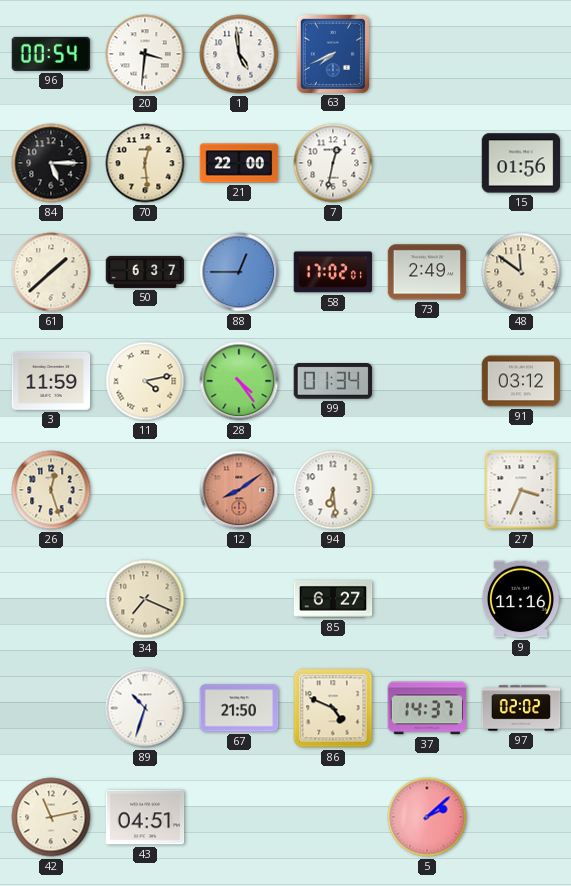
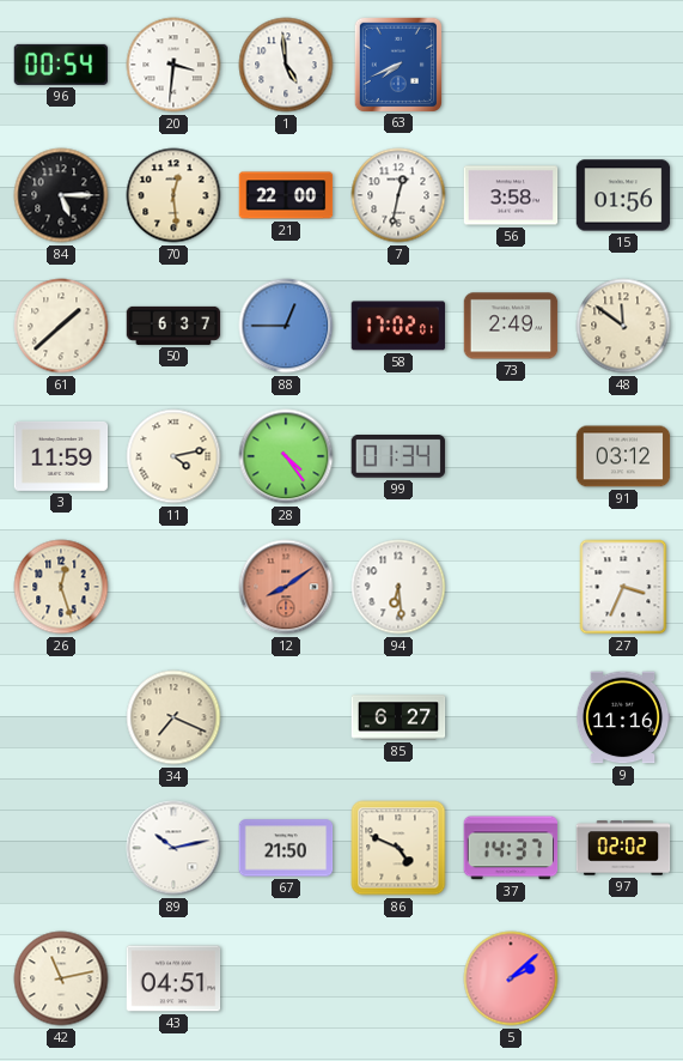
56: none -> 3:58 (511, 195)
89: 10:33 -> 10:13 (173, 848)
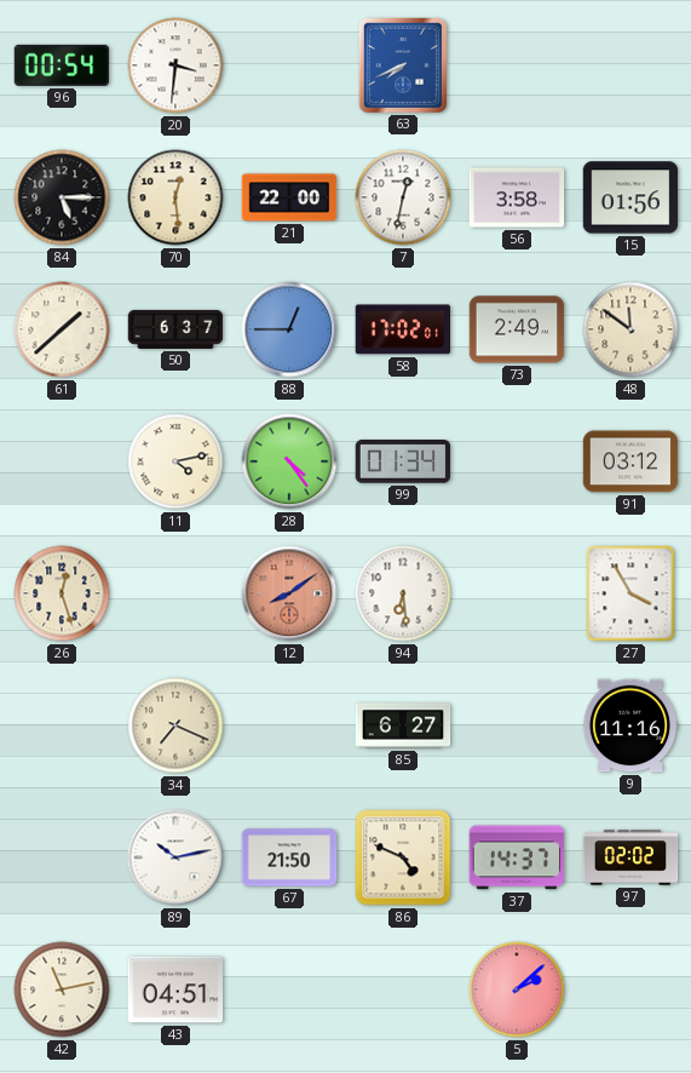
1: 4:59 -> none (286, 65)
3: 11:59 -> none (61, 456)
27: 3:34 -> 3:55 (630, 593)
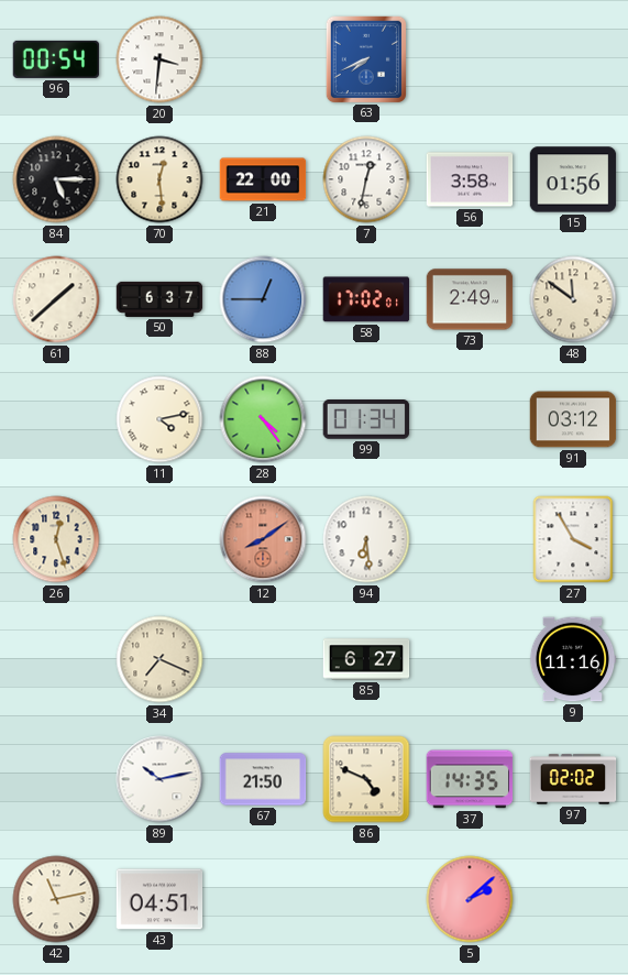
37: 14:37 -> 14:35 (470, 779)
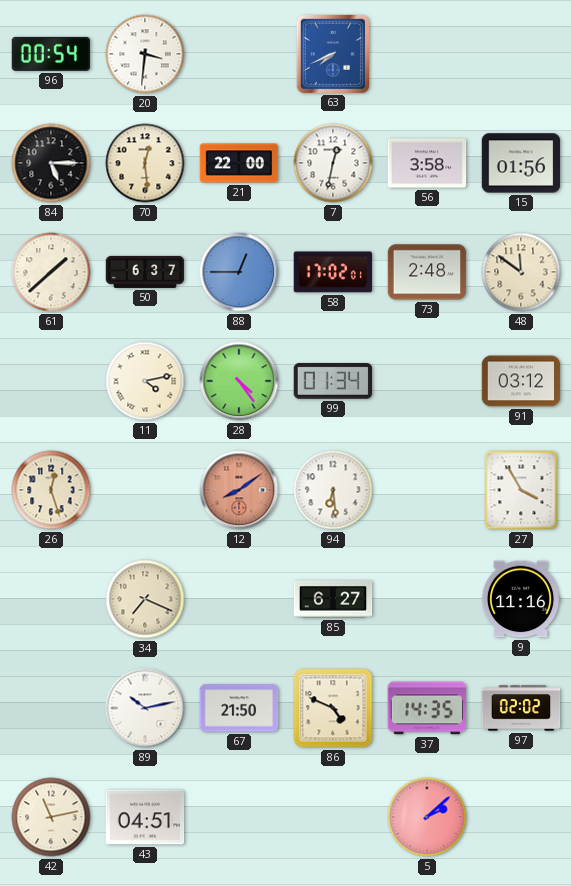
73: 2:49 -> 2:48 (427, 272)
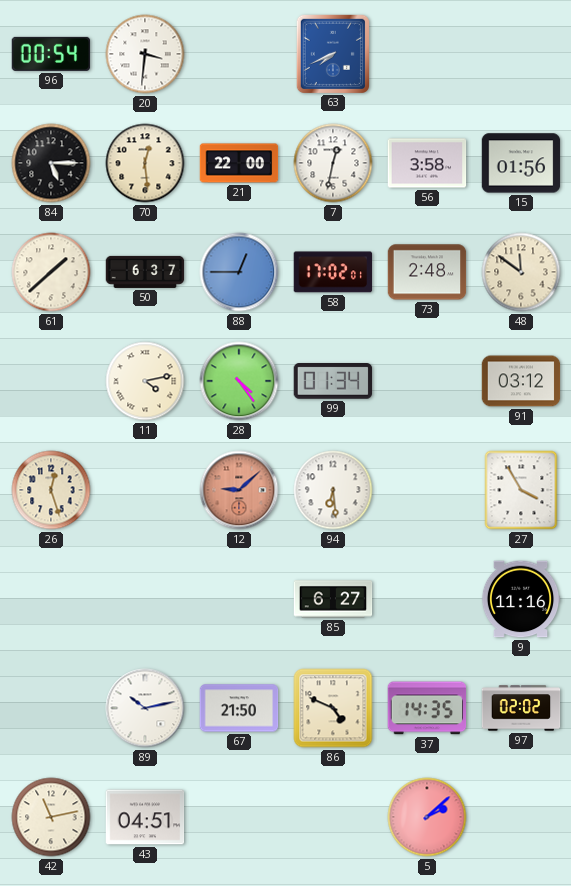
12: 8:09 -> 9:08 (239, 490)
34: 7:19 -> none (145, 599)
